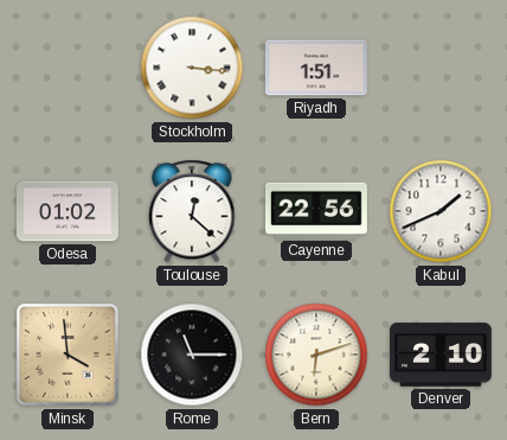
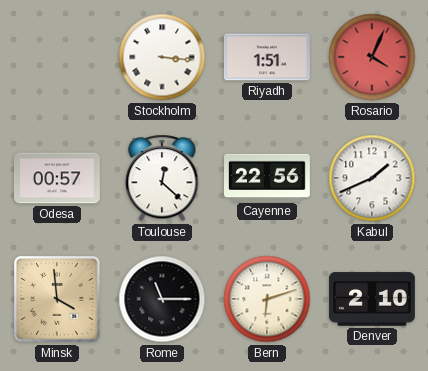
Rosario: none -> 4:04 (372, 57)
Odesa: 01:02 -> 00:57 (57, 178)
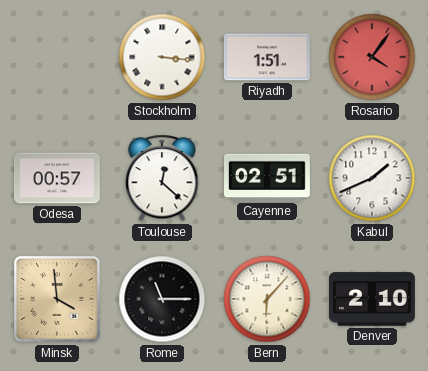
Rosario: 4:04 -> 4:06 (372, 57)
Cayenne: 22:56 -> 02:51 (268, 177)
Bern: 6:12 -> 6:07 (267, 299)
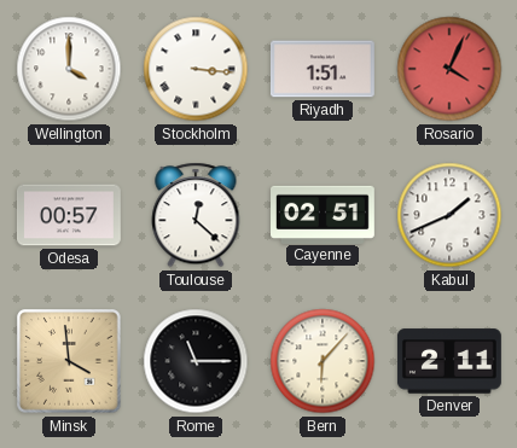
Wellington: none -> 4:00 (69, 69)
Rosario: 4:06 -> 4:04 (449, 69)
Denver: 2:10 -> 2:11 (449, 361)
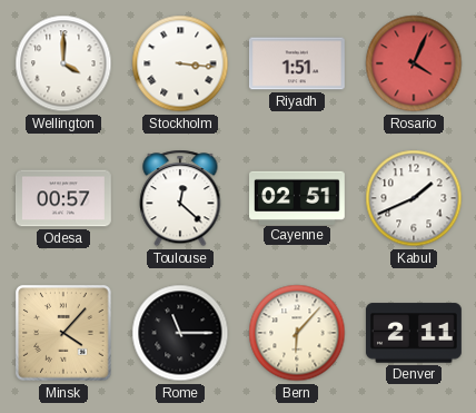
Minsk: 3:59 -> 4:07 (63, 333)
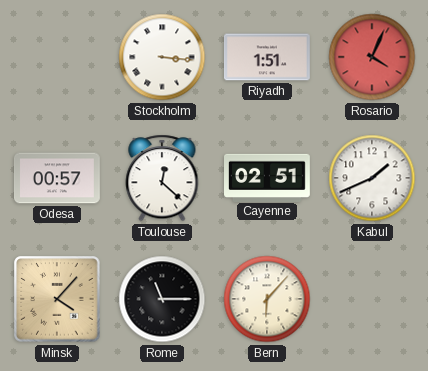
Wellington: 4:00 -> none (63, 63)
Denver: 2:11 -> none (414, 333)
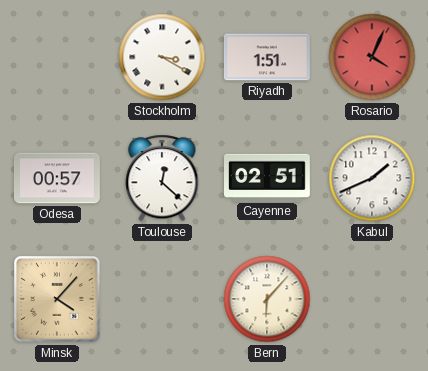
Stockholm: 3:16 -> 3:20 (162, 57)
Rome: 11:15 -> none (162, 299)
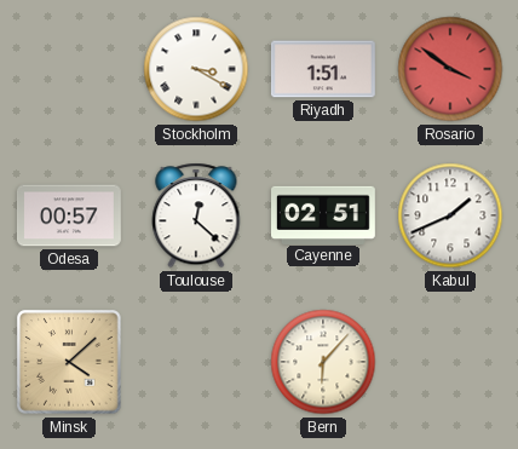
Rosario: 4:04 -> 3:51 (450, 69)
Minsk: 4:07 -> 4:08 (69, 362)
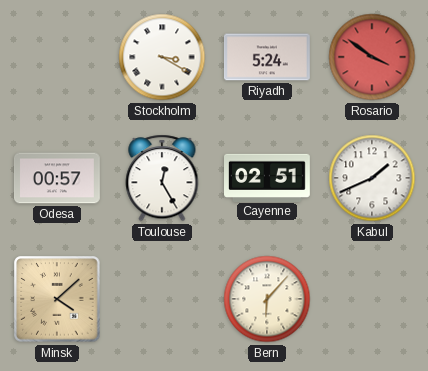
Riyadh: 1:51 -> 5:24 (267, 57)
Toulouse: 12:22 -> 12:25 (162, 178)
